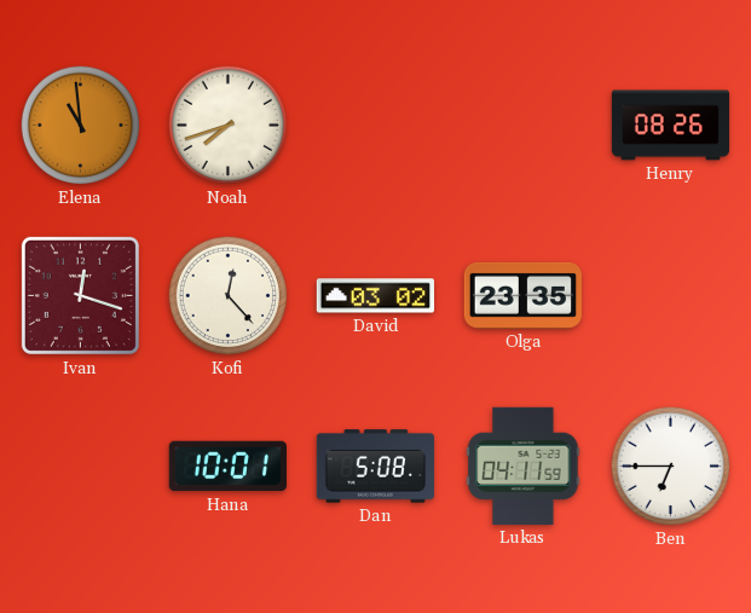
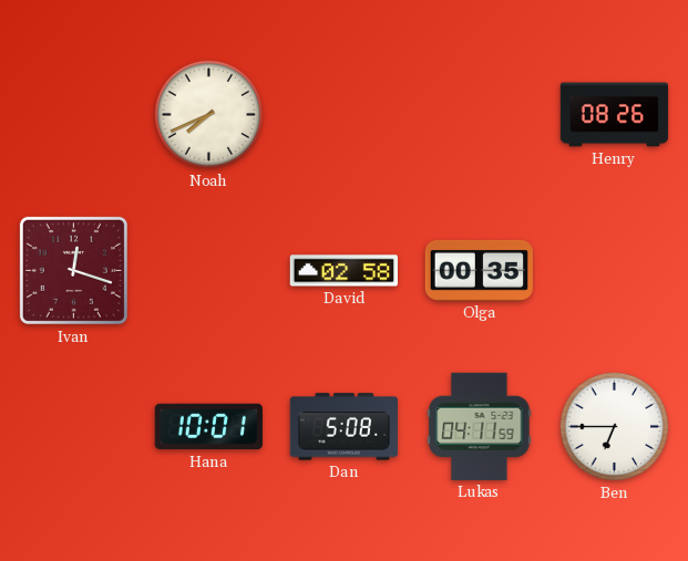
Elena: 10:59 -> none (81, 126)
Noah: 7:42 -> 7:41 (209, 115)
Kofi: 12:23 -> none (229, 296)
David: 03:02 -> 02:58 (343, 271)
Olga: 23:35 -> 00:35 (479, 270)
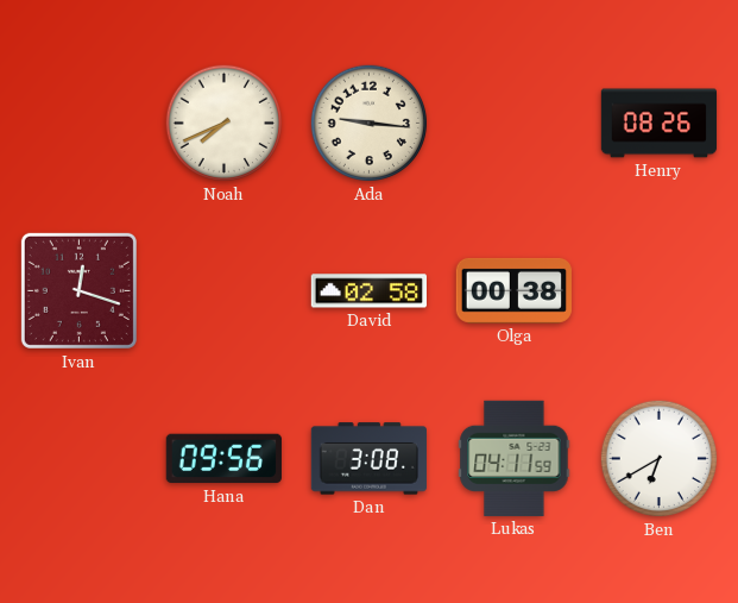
Ada: none -> 9:16 (370, 124)
Olga: 00:35 -> 00:38 (513, 290)
Hana: 10:01 -> 09:56 (223, 459)
Dan: 5:08 -> 3:08 (368, 459)
Ben: 6:45 -> 6:40 (660, 459)
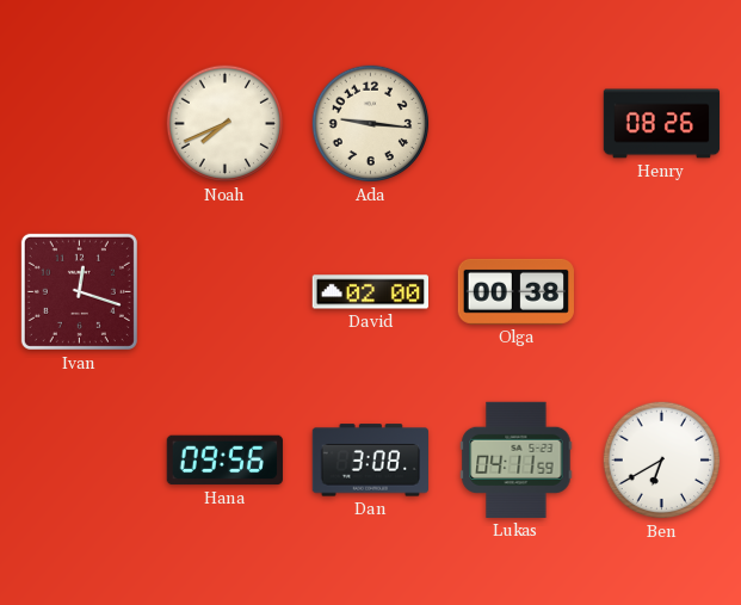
David: 02:58 -> 02:00 (370, 292)
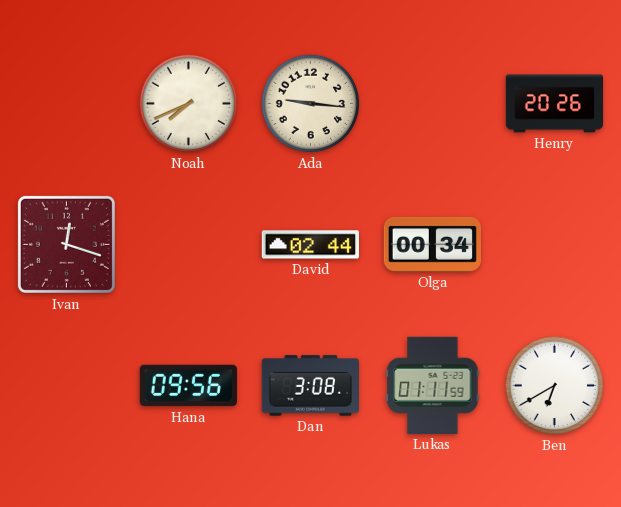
Henry: 08:26 -> 20:26 (555, 104)
David: 02:00 -> 02:44 (310, 245)
Olga: 00:38 -> 00:34 (432, 244)
Lukas: 04:11 -> 01:11 (433, 385)
